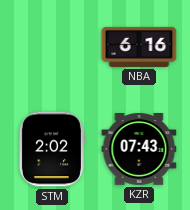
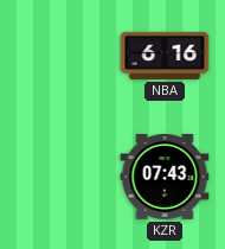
STM: 2:02 -> none (52, 149)
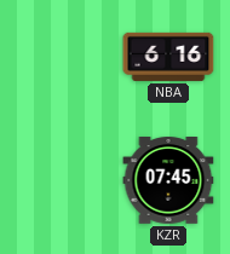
KZR: 07:43 -> 07:45 (168, 181)
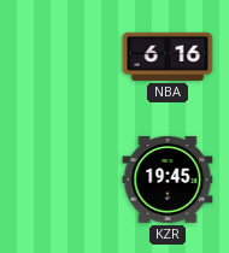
KZR: 07:45 -> 19:45 (168, 181)
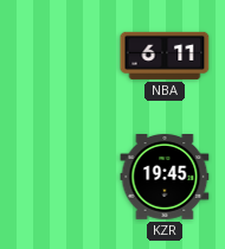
NBA: 6:16 -> 6:11 (165, 56)
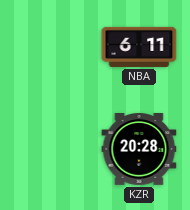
KZR: 19:45 -> 20:28 (139, 150)
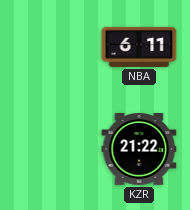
KZR: 20:28 -> 21:22 (139, 150)
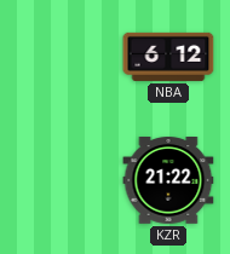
NBA: 6:11 -> 6:12 (168, 57)
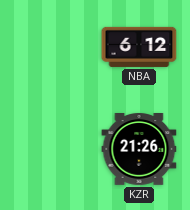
KZR: 21:22 -> 21:26 (139, 150)
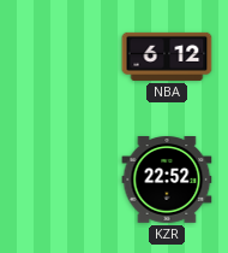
KZR: 21:26 -> 22:52 (167, 181)
